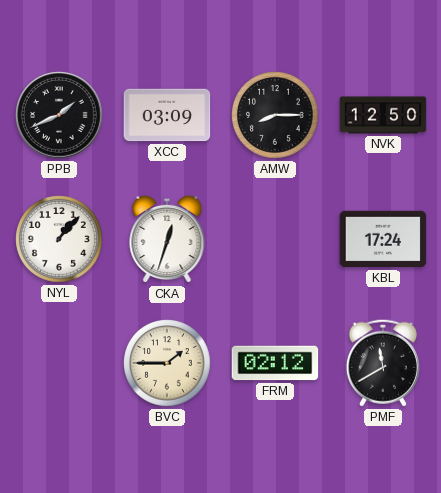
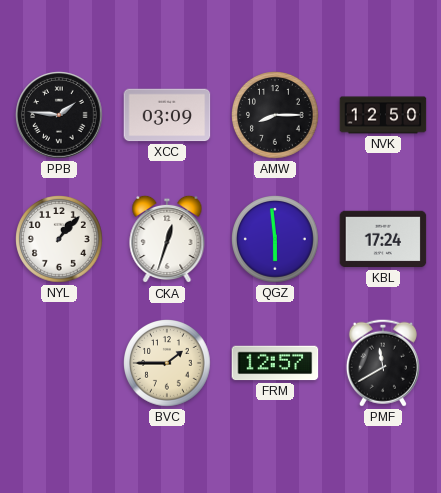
PPB: 1:41 -> 1:46 (59, 115)
QGZ: none -> 5:59 (276, 240)
FRM: 02:12 -> 12:57 (275, 363)
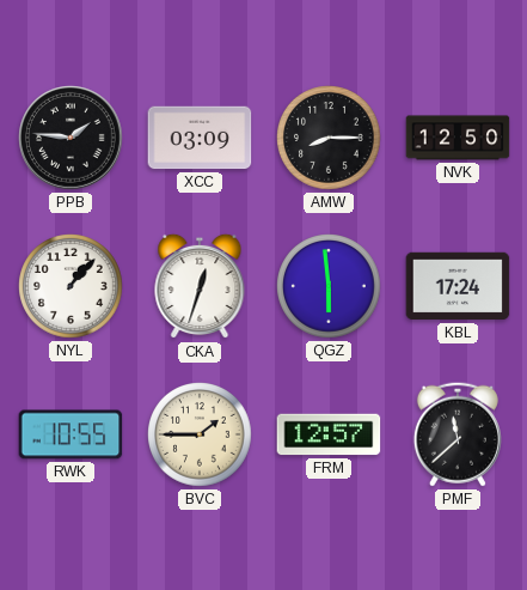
RWK: none -> 10:55 (71, 434)
PMF: 11:40 -> 11:38 (458, 434)
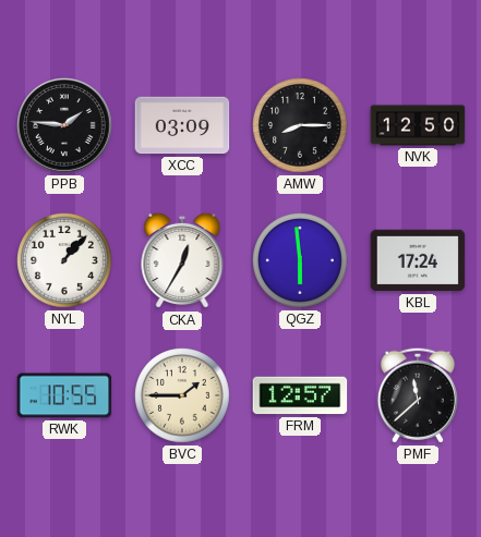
CKA: 12:33 -> 12:35 (182, 260)
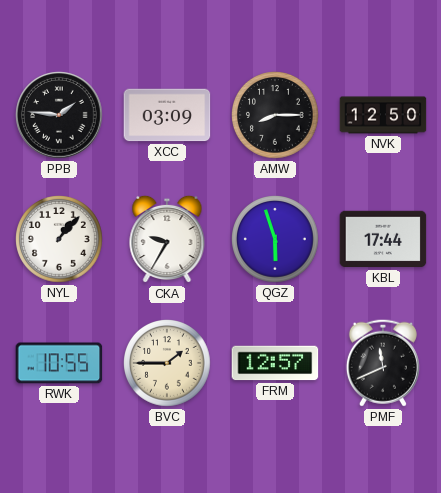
CKA: 12:35 -> 9:35 (167, 239)
QGZ: 5:59 -> 5:57 (276, 240)
KBL: 17:24 -> 17:44 (383, 239)
PMF: 11:38 -> 11:41 (383, 363)
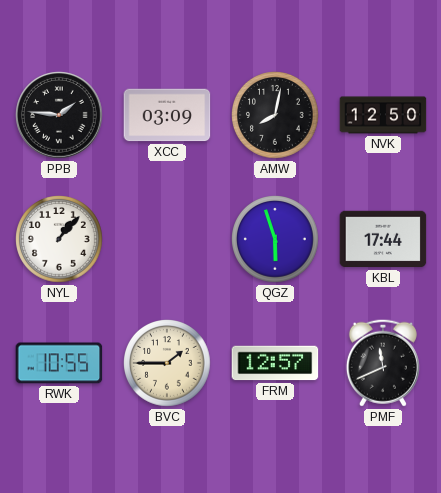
AMW: 8:15 -> 8:02 (276, 116)
CKA: 9:35 -> none (167, 239)
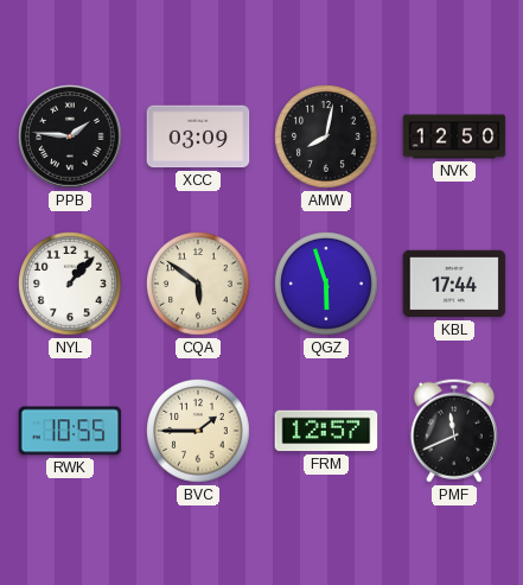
CQA: none -> 5:51 (199, 285)
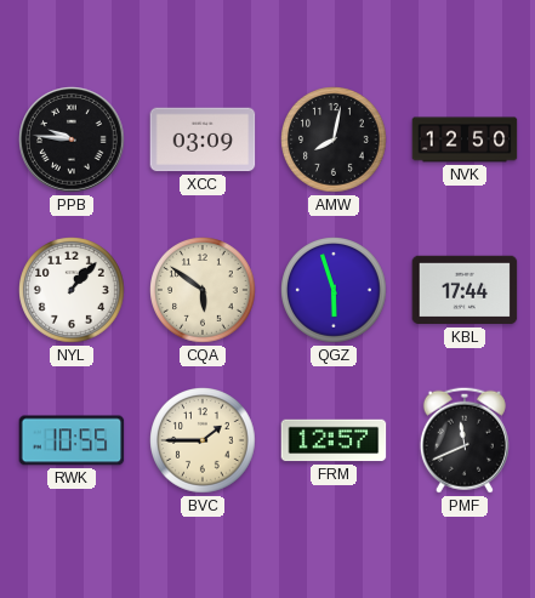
PPB: 1:46 -> 9:46 (72, 139)
